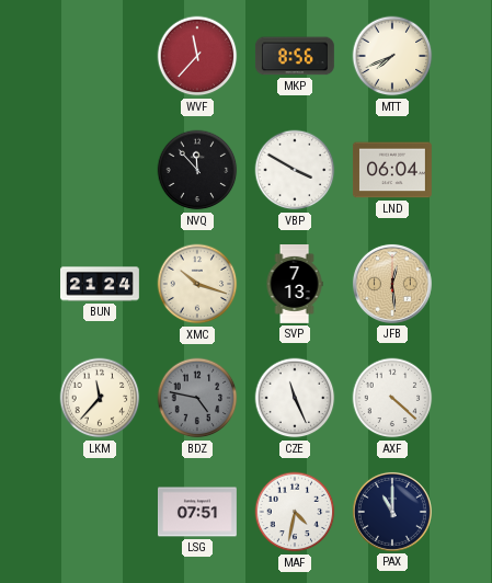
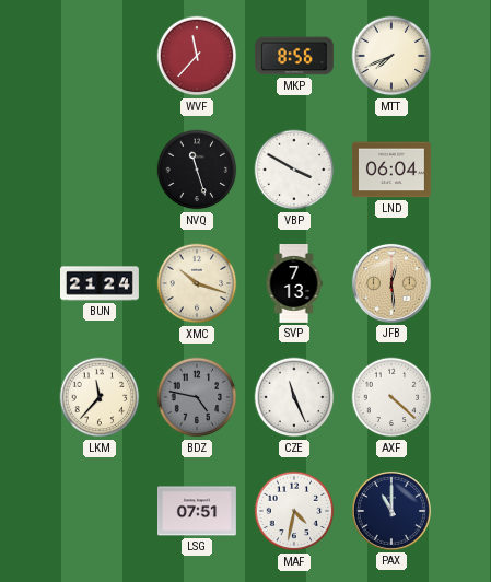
NVQ: 11:53 -> 11:27 (197, 170)
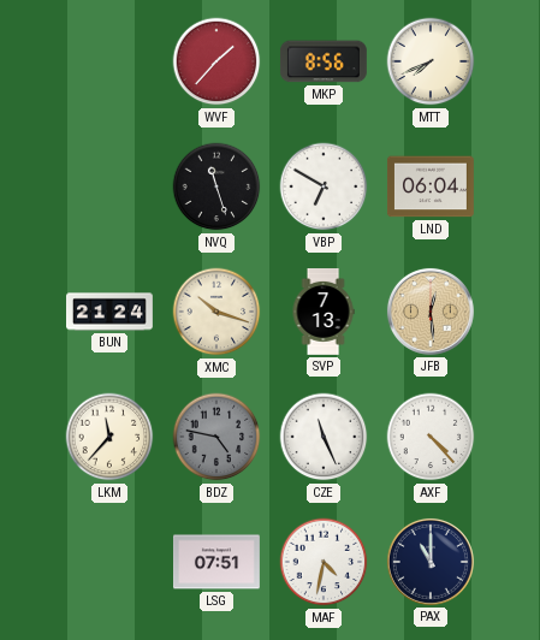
WVF: 11:37 -> 1:37 (216, 61)
VBP: 3:50 -> 6:50 (324, 186)
AXF: 4:22 -> 4:23 (431, 437)
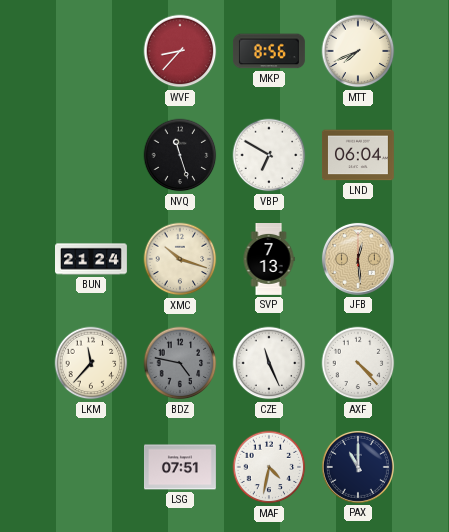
WVF: 1:37 -> 8:37 (180, 51)
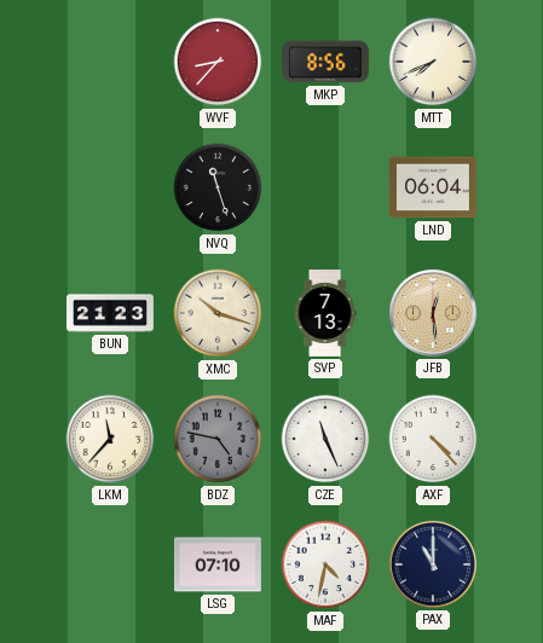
VBP: 6:50 -> none (269, 155)
BUN: 21:24 -> 21:23 (111, 313)
LSG: 07:51 -> 07:10 (219, 564)
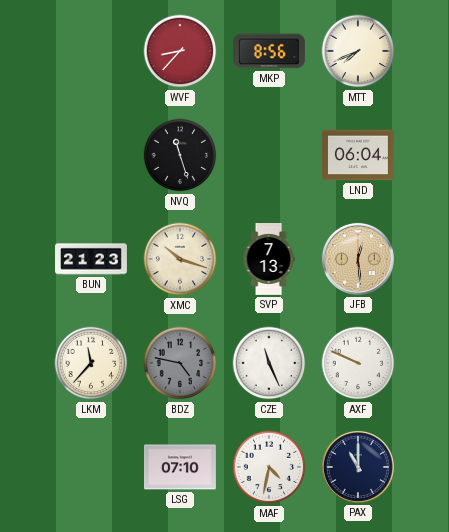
AXF: 4:23 -> 9:49 (358, 363)
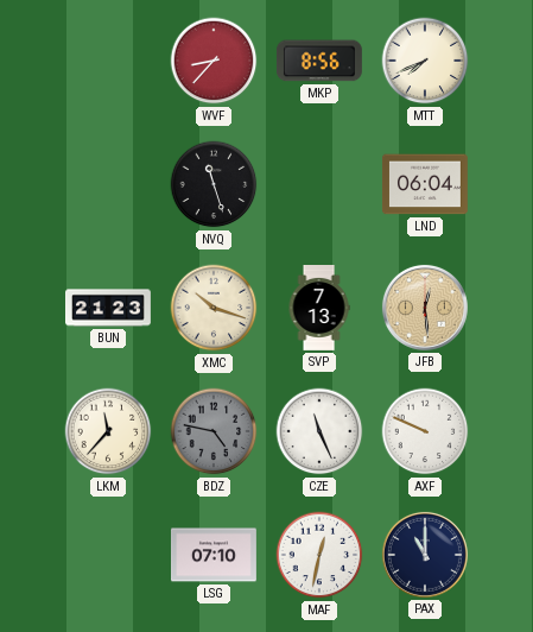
MAF: 4:32 -> 12:32 (319, 555)
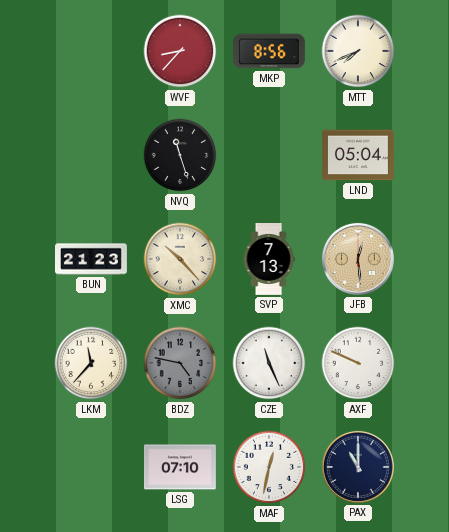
LND: 06:04 -> 05:04 (358, 155)
XMC: 10:18 -> 10:23 (180, 259)
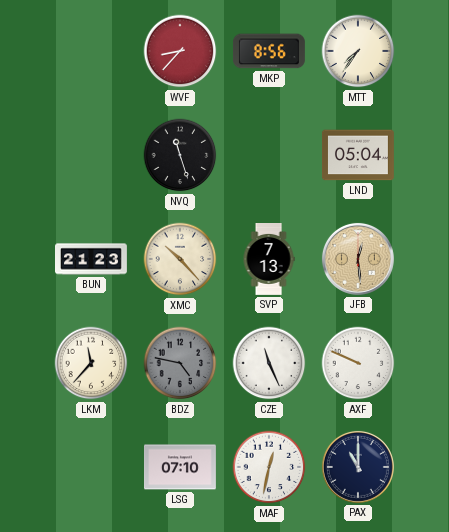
MTT: 7:41 -> 7:36 (358, 51)
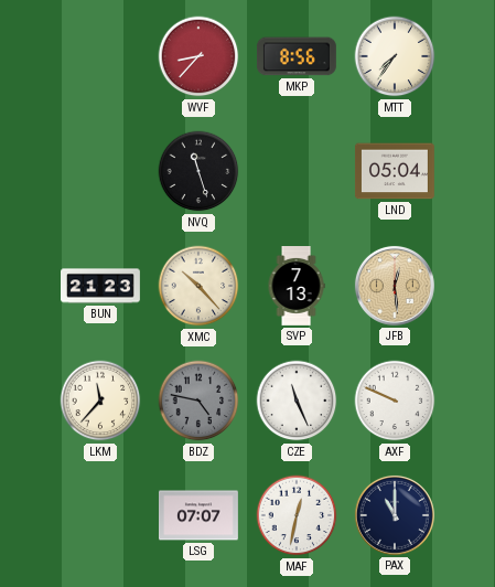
LSG: 07:10 -> 07:07 (200, 515)
